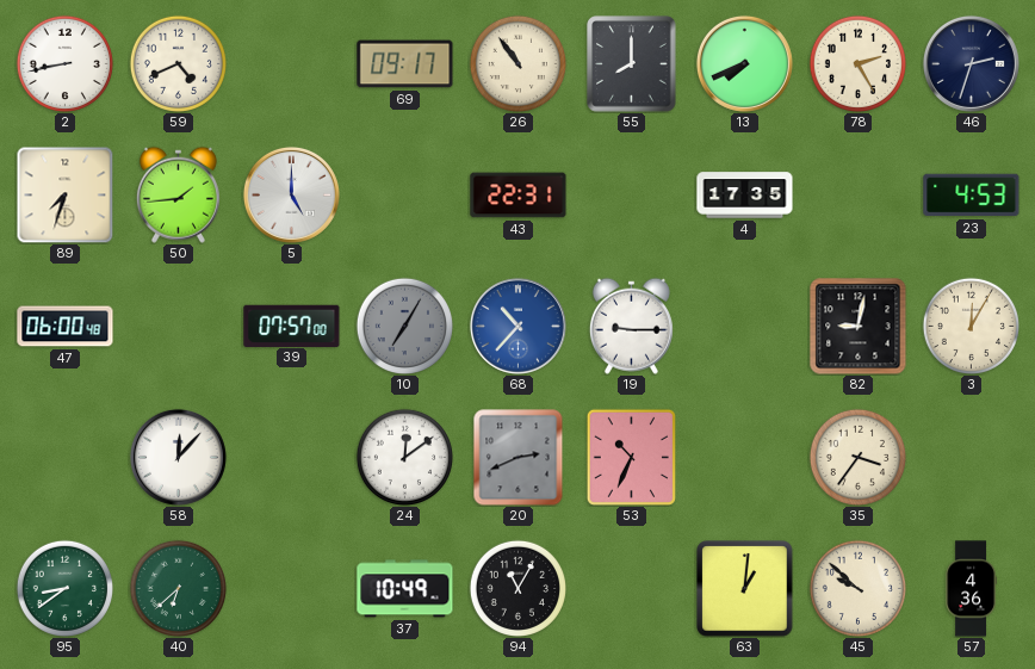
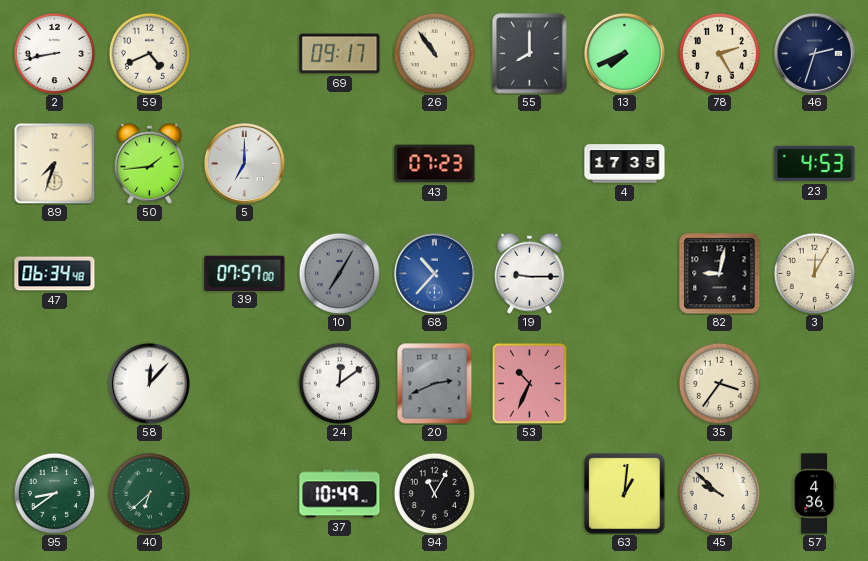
5: 5:00 -> 7:00 (244, 163)
43: 22:31 -> 07:23 (435, 164)
47: 06:00 -> 06:34 (55, 274)
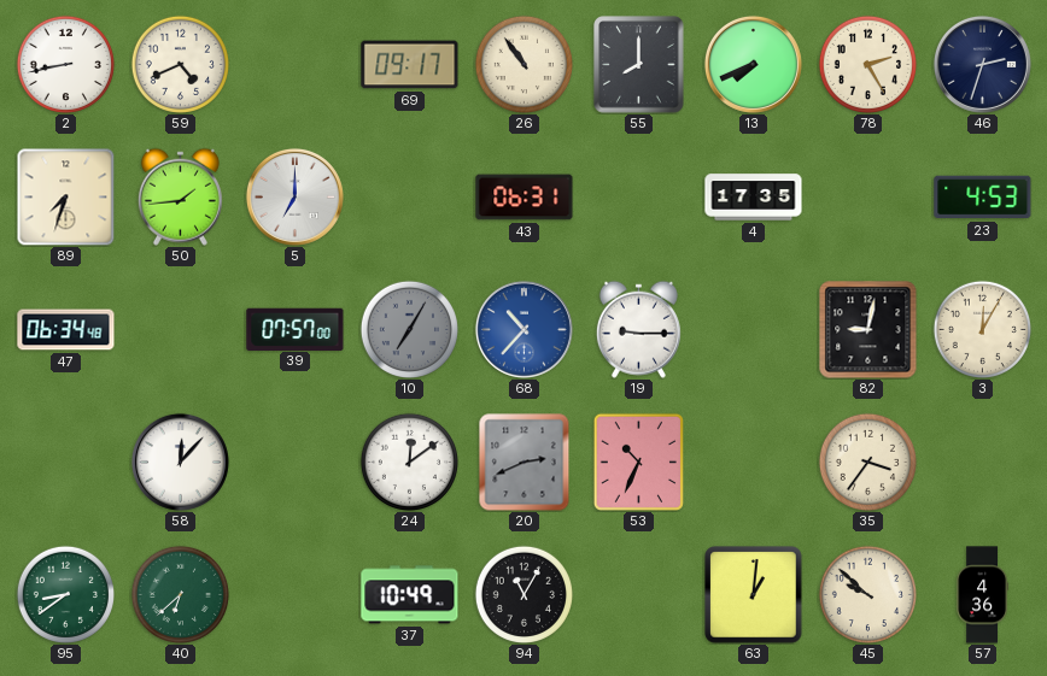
43: 07:23 -> 06:31 (525, 198)
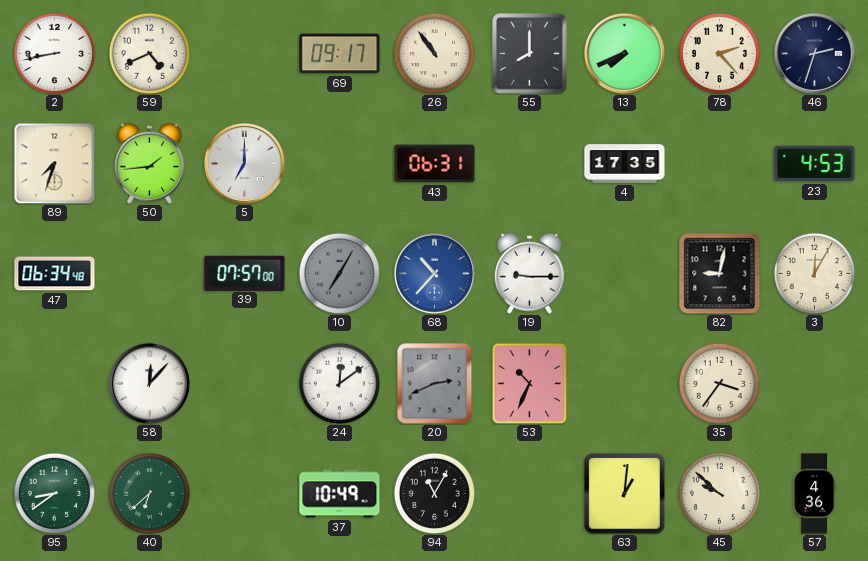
78: 2:25 -> 2:23 (719, 53)
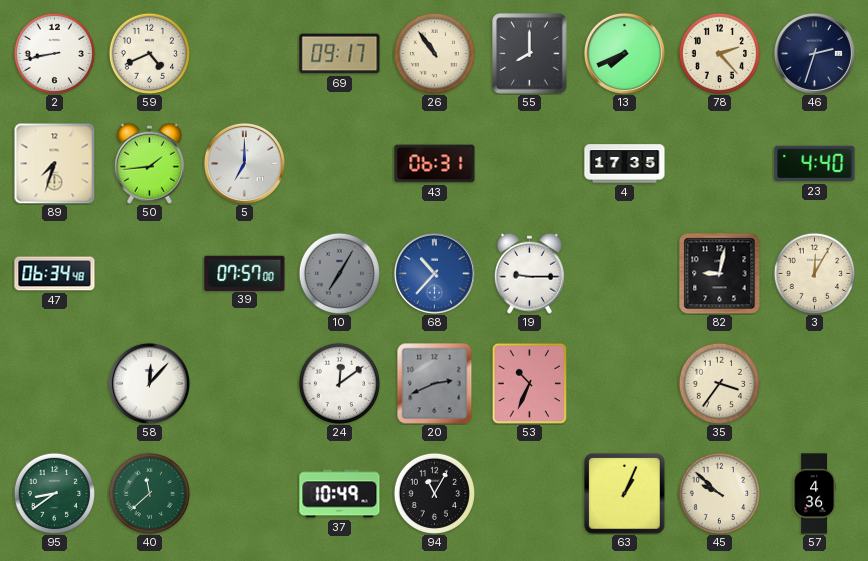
23: 4:53 -> 4:40 (815, 164)
40: 6:38 -> 11:38 (149, 493)
63: 1:01 -> 1:04 (625, 494)
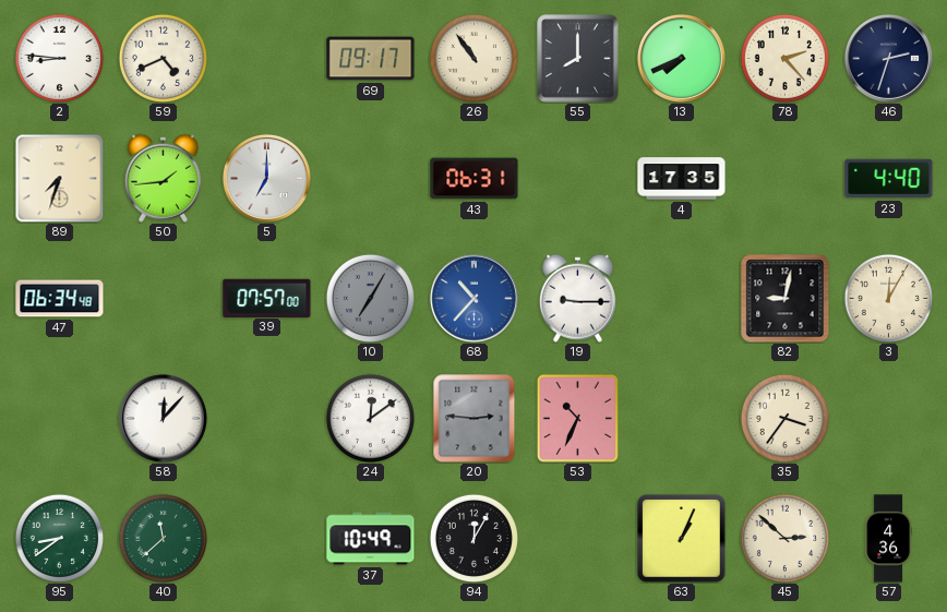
2: 8:43 -> 8:46 (59, 58)
20: 2:41 -> 2:46 (475, 418)
94: 11:05 -> 12:05 (474, 538)
45: 9:52 -> 2:52 (784, 538)
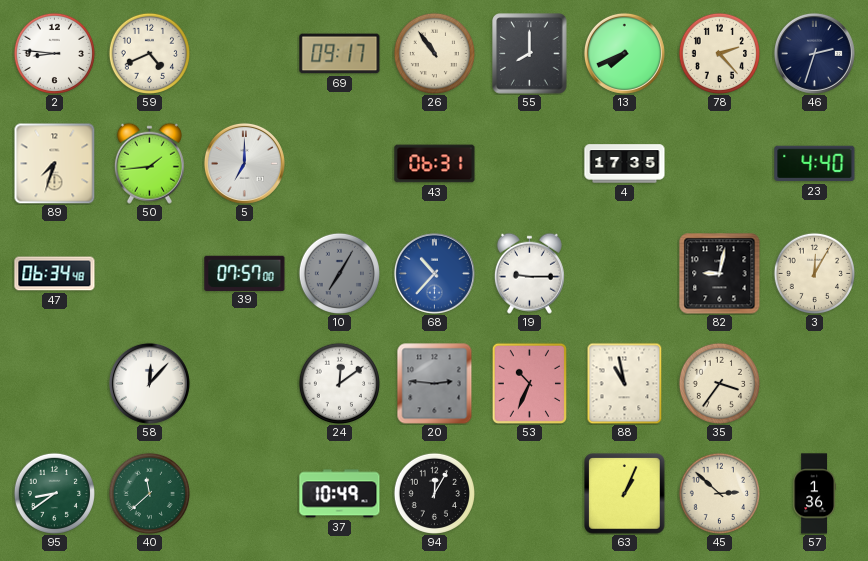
88: none -> 10:58 (625, 383)
57: 4:36 -> 1:36 (814, 494)
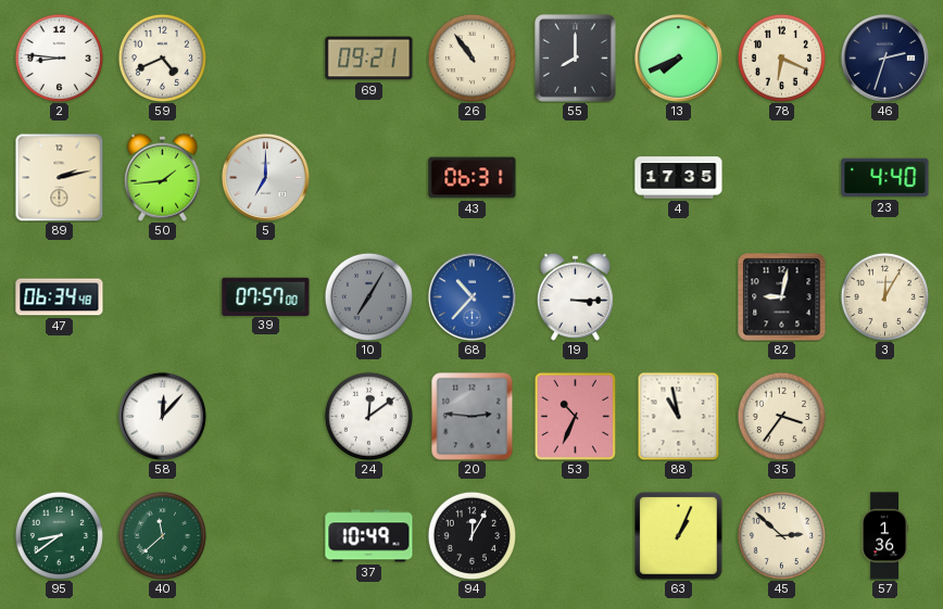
69: 09:17 -> 09:21 (369, 59)
78: 2:23 -> 6:19 (781, 58)
89: 7:33 -> 2:13 (59, 177)
19: 9:15 -> 3:15 (575, 296)
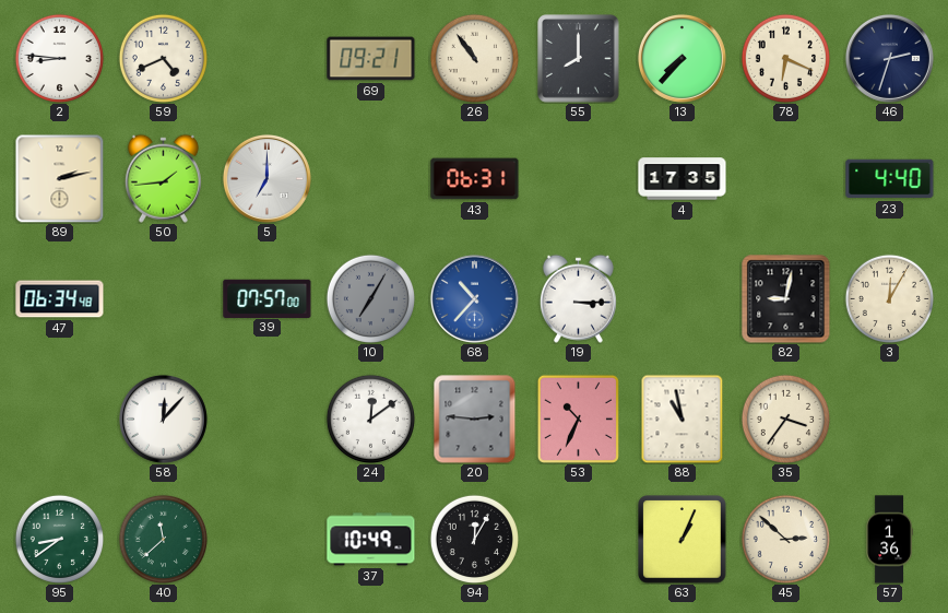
13: 7:41 -> 7:37 (682, 58)
